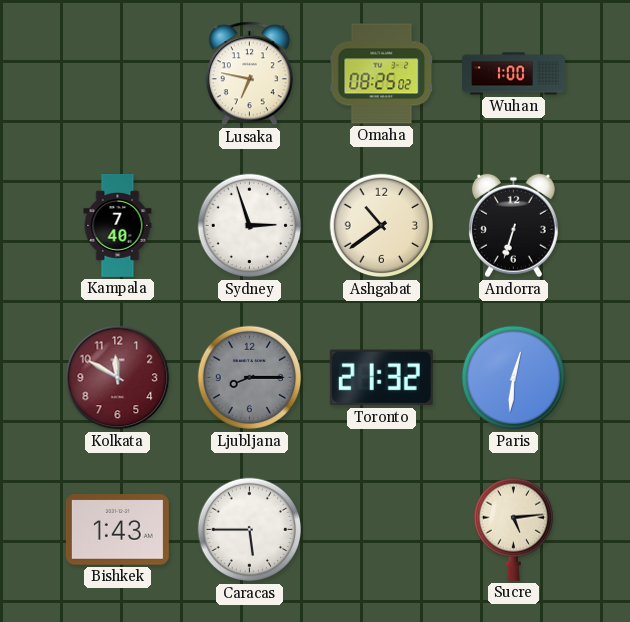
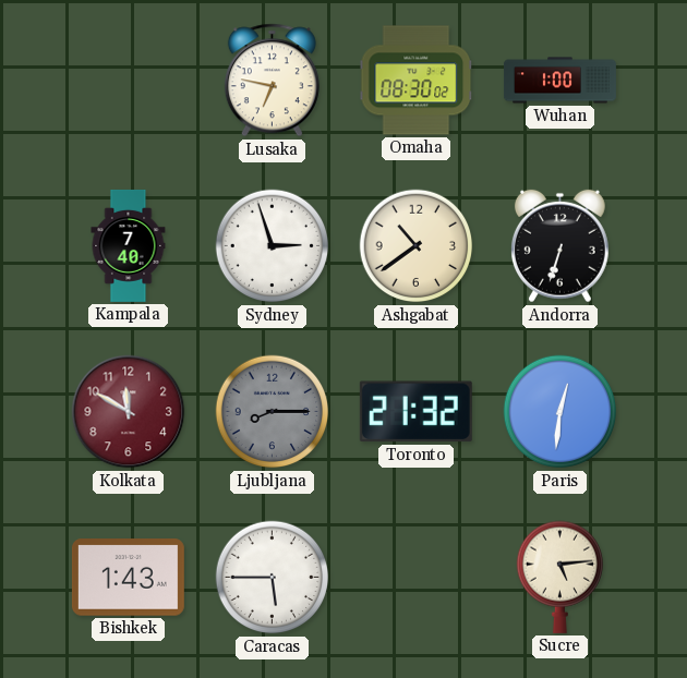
Omaha: 08:25 -> 08:30 (417, 81)
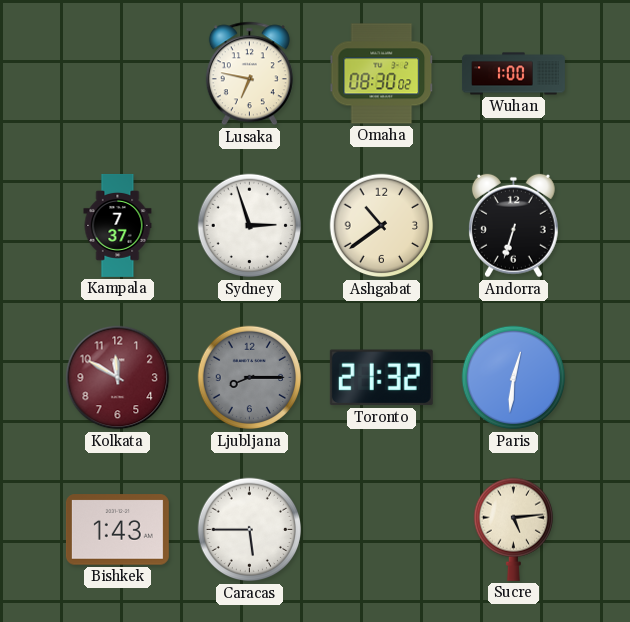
Kampala: 7:40 -> 7:37 (118, 225)
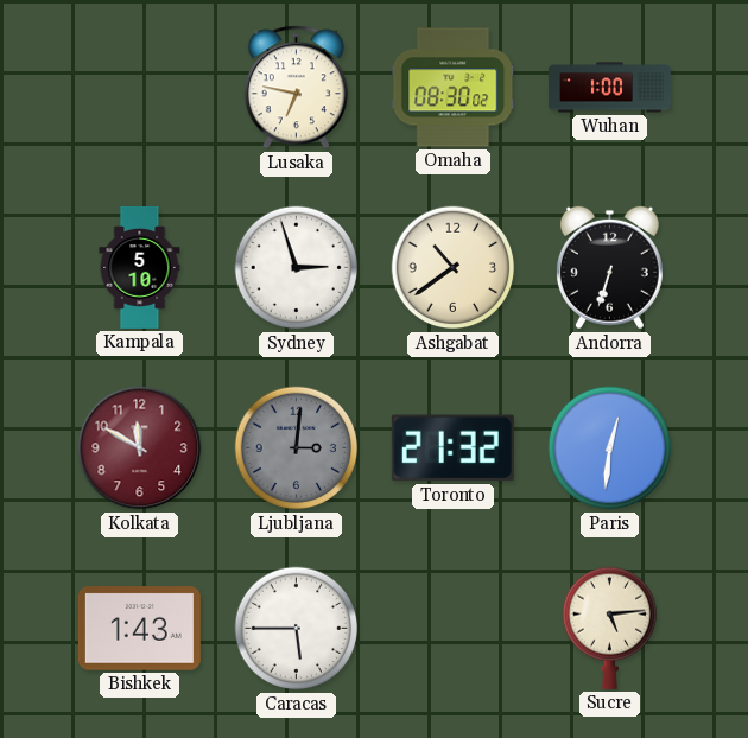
Kampala: 7:37 -> 5:10 (140, 267)
Ljubljana: 8:15 -> 3:01 (297, 448)
